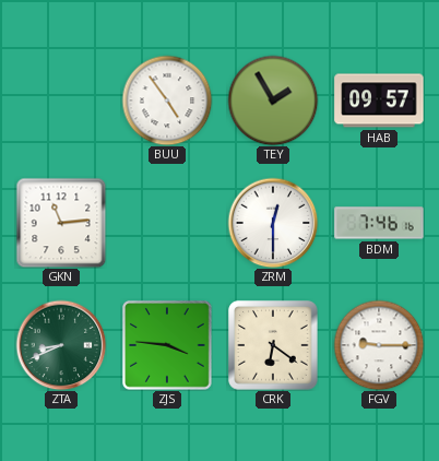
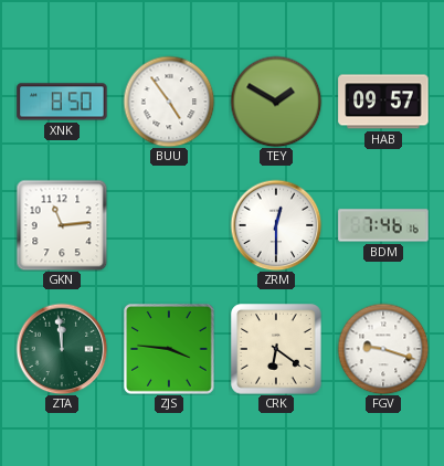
XNK: none -> 8:50 (62, 102)
TEY: 1:55 -> 1:50 (276, 102)
ZTA: 8:41 -> 11:59 (62, 349)
FGV: 9:15 -> 9:18 (383, 349)
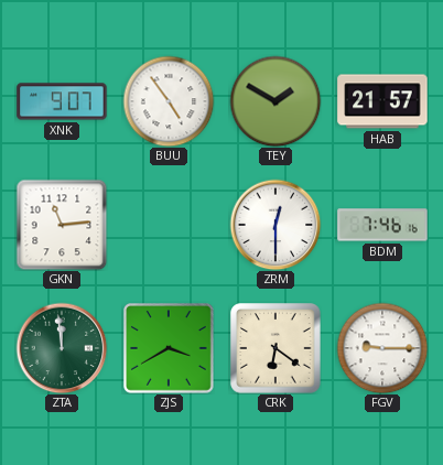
XNK: 8:50 -> 9:07 (62, 101)
HAB: 09:57 -> 21:57 (382, 101)
ZJS: 3:46 -> 3:40 (170, 349)
FGV: 9:18 -> 9:15 (382, 348)
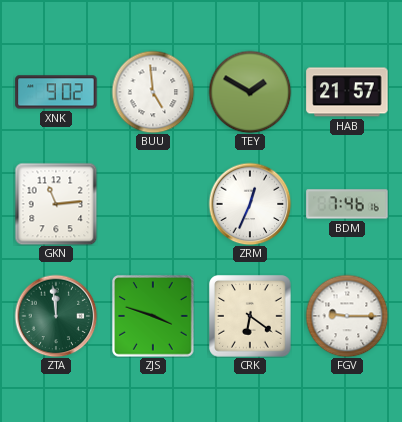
XNK: 9:07 -> 9:02 (56, 92)
BUU: 4:54 -> 4:59 (153, 92)
ZRM: 12:30 -> 12:34 (250, 204)
ZJS: 3:40 -> 3:48 (154, 317)
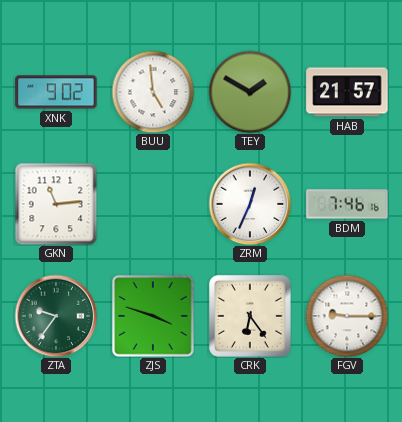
ZTA: 11:59 -> 9:36 (56, 316)
CRK: 6:21 -> 6:24 (250, 316)
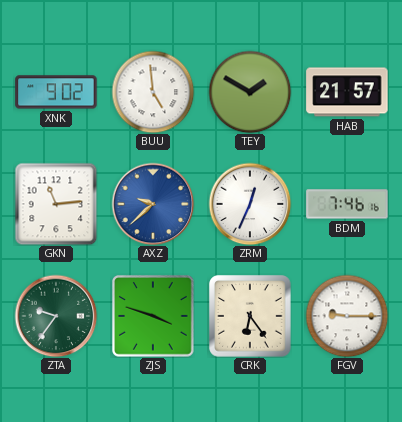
AXZ: none -> 9:38 (153, 204)
